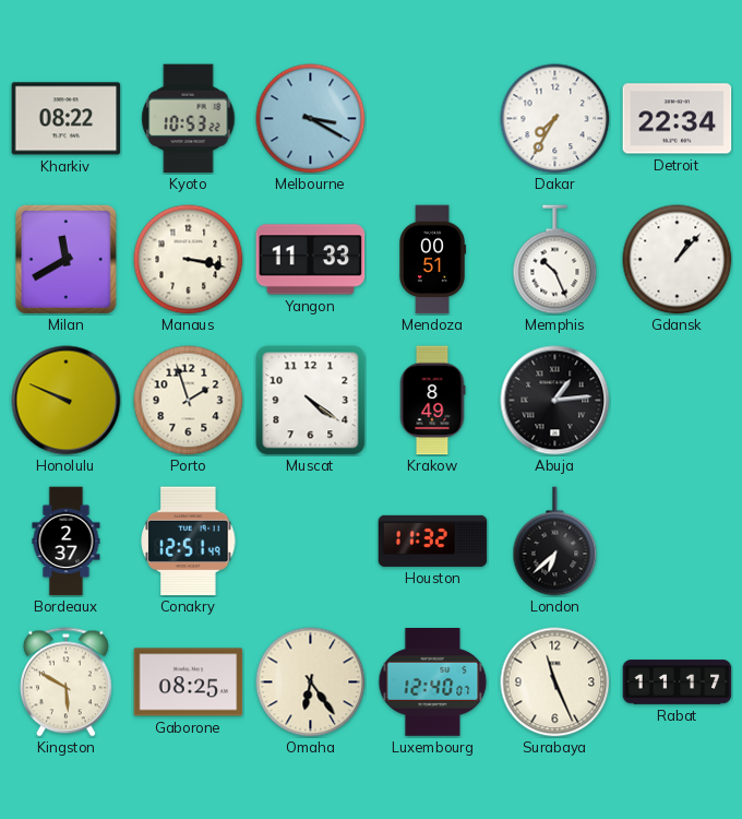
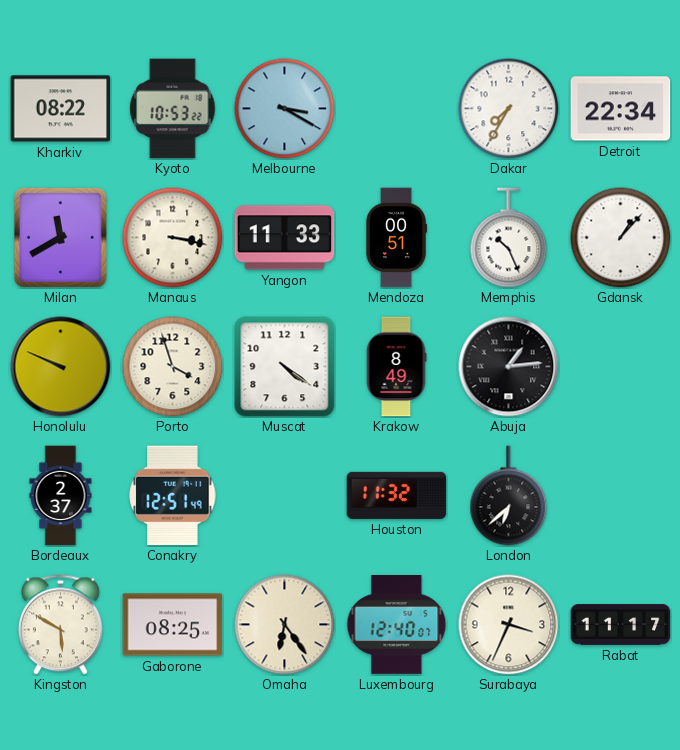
Porto: 1:57 -> 3:57 (173, 367)
Surabaya: 11:26 -> 3:34 (509, 625)
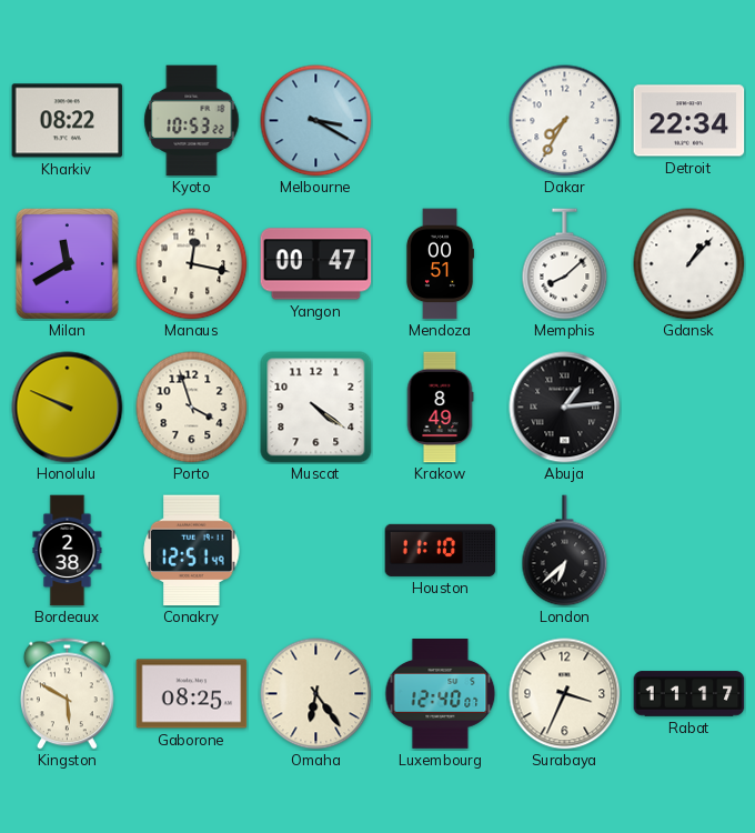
Manaus: 3:17 -> 12:17 (192, 264)
Yangon: 11:33 -> 00:47 (316, 264)
Memphis: 10:26 -> 8:08 (565, 264)
Bordeaux: 2:37 -> 2:38 (68, 551)
Houston: 11:32 -> 11:10 (441, 550)
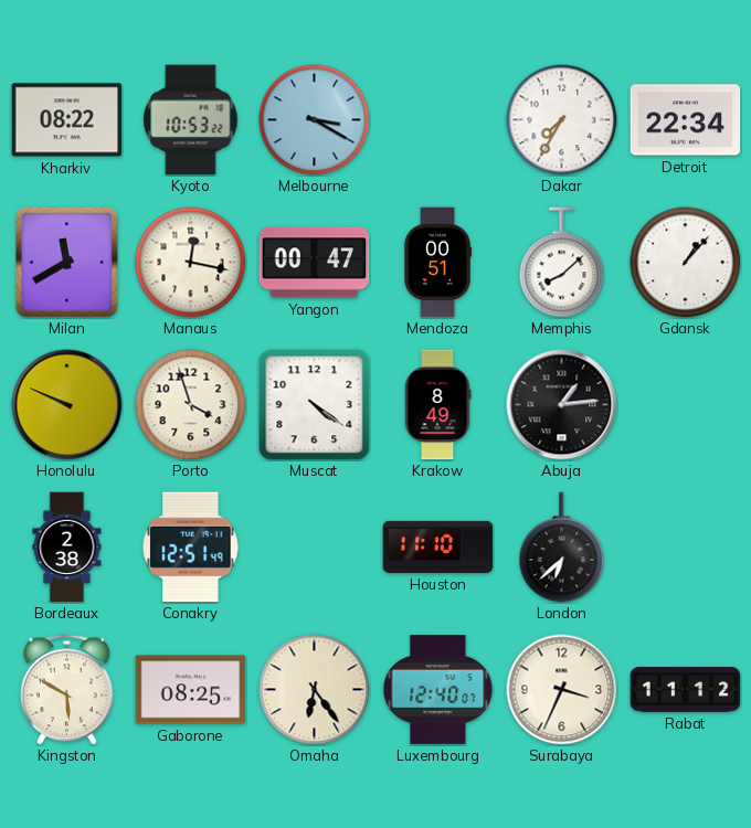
Rabat: 11:17 -> 11:12 (686, 690)
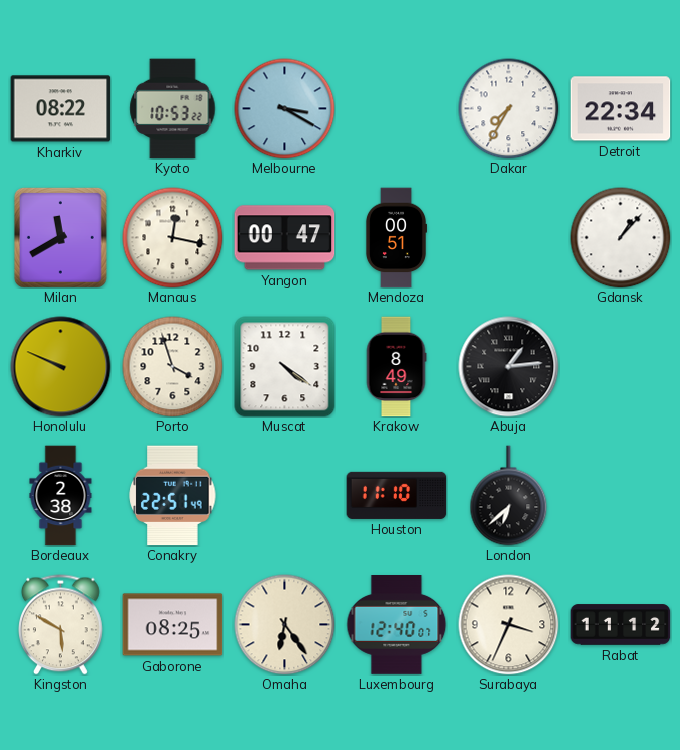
Memphis: 8:08 -> none (562, 263)
Conakry: 12:51 -> 22:51 (173, 496)
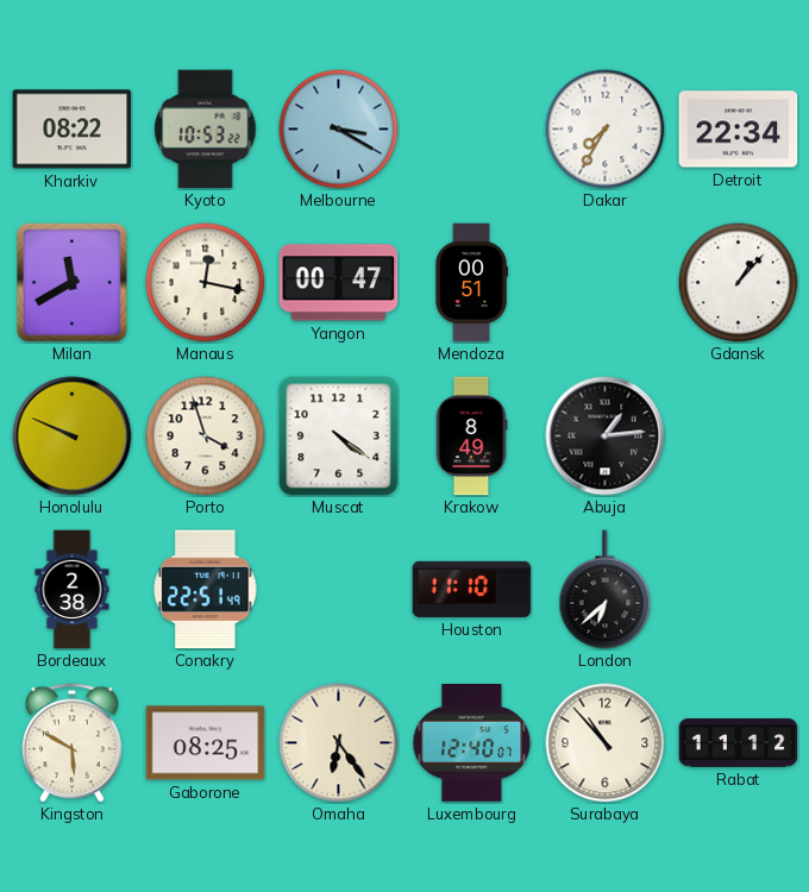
Surabaya: 3:34 -> 10:53 (606, 743)
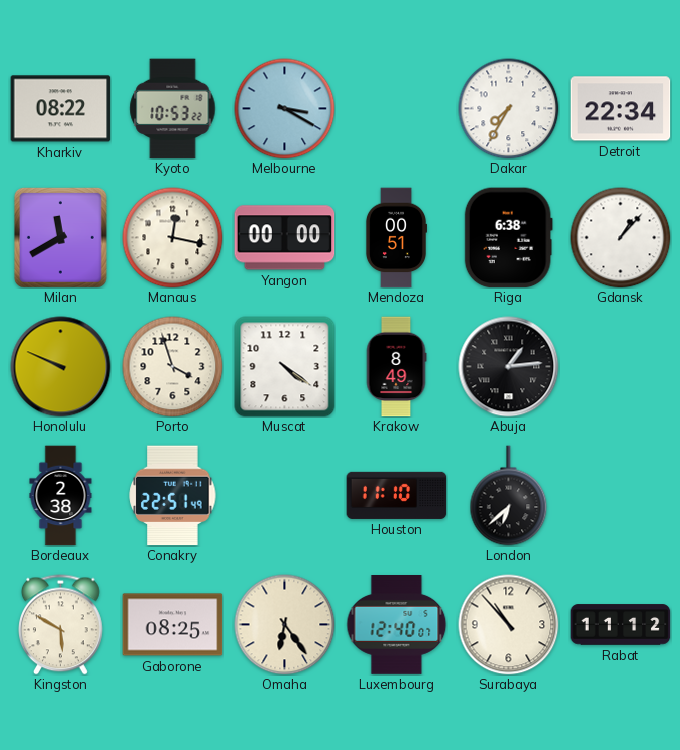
Yangon: 00:47 -> 00:00 (285, 238)
Riga: none -> 6:38 (508, 238)
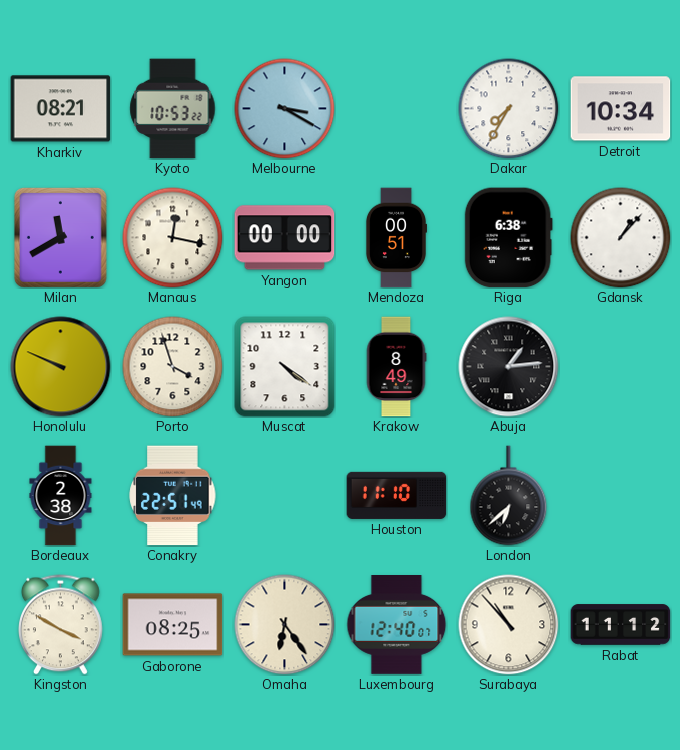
Kharkiv: 08:22 -> 08:21 (61, 109)
Detroit: 22:34 -> 10:34 (621, 109)
Kingston: 5:50 -> 3:50 (61, 625)
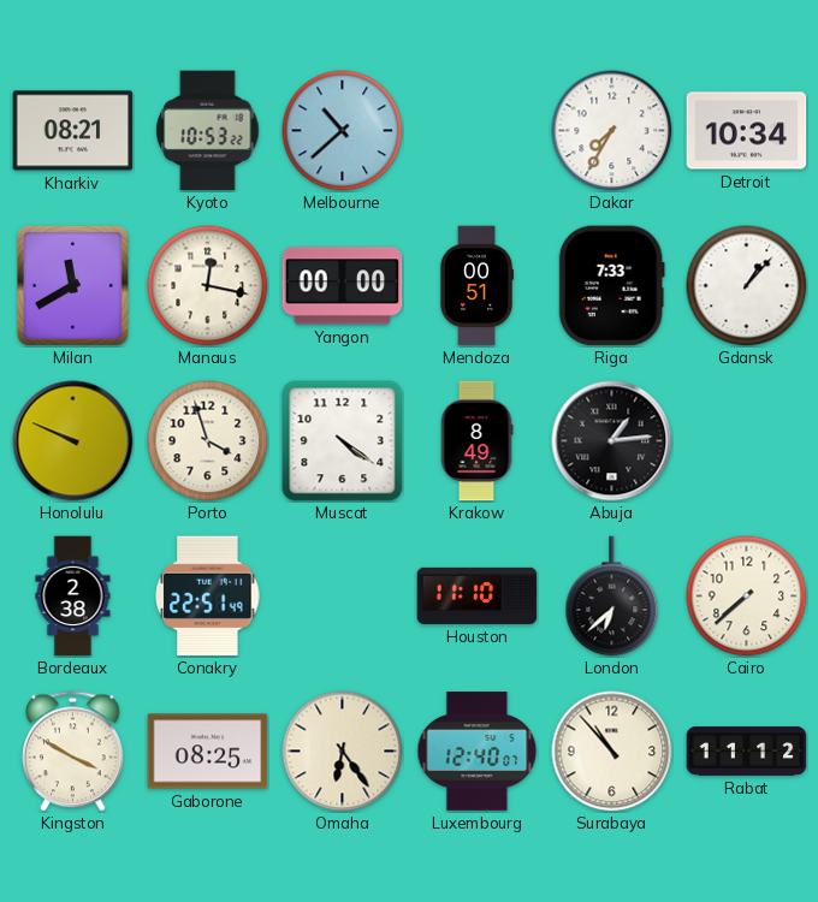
Melbourne: 3:20 -> 10:38 (343, 131)
Riga: 6:38 -> 7:33 (611, 286)
Cairo: none -> 7:38 (747, 597)
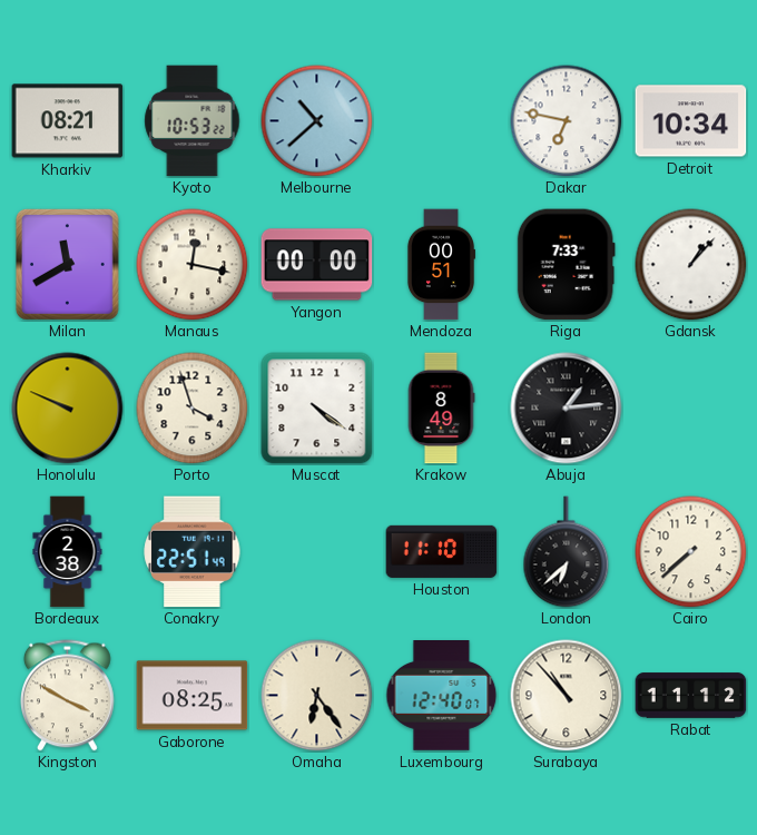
Dakar: 7:35 -> 6:47 (567, 121)
